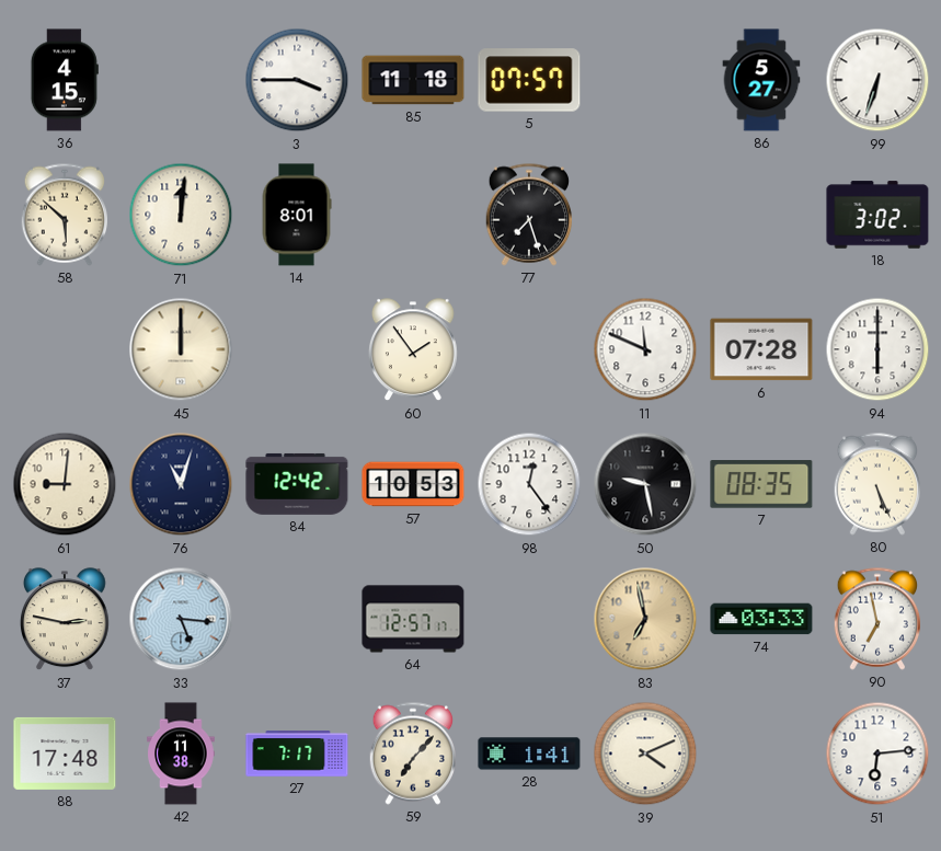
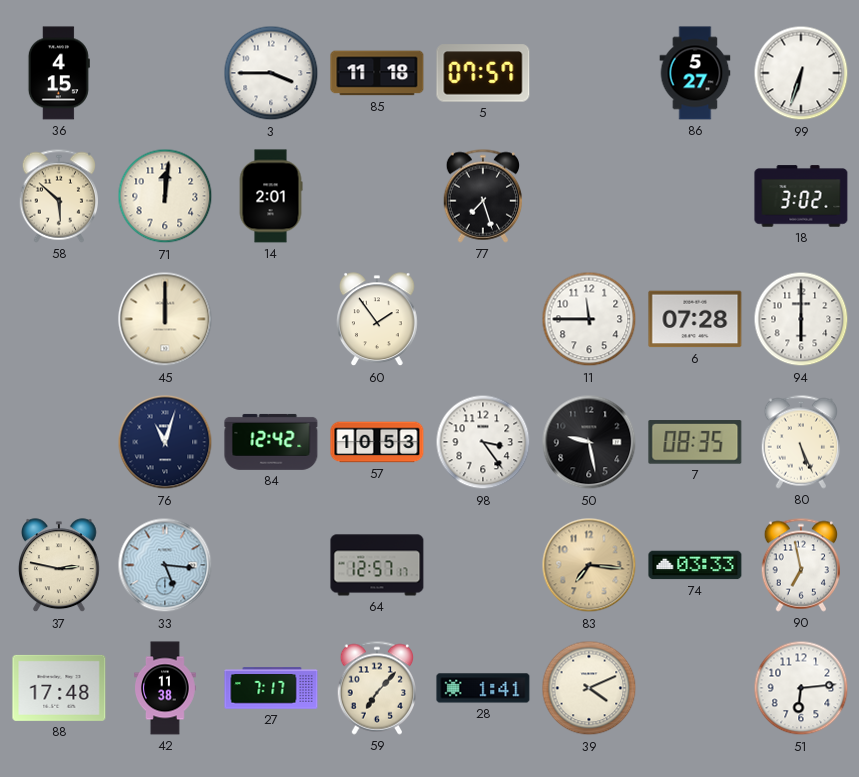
14: 8:01 -> 2:01 (271, 196)
11: 11:49 -> 11:45 (589, 319)
61: 9:01 -> none (65, 484)
98: 12:24 -> 3:24 (483, 442)
83: 6:58 -> 7:16 (589, 565)
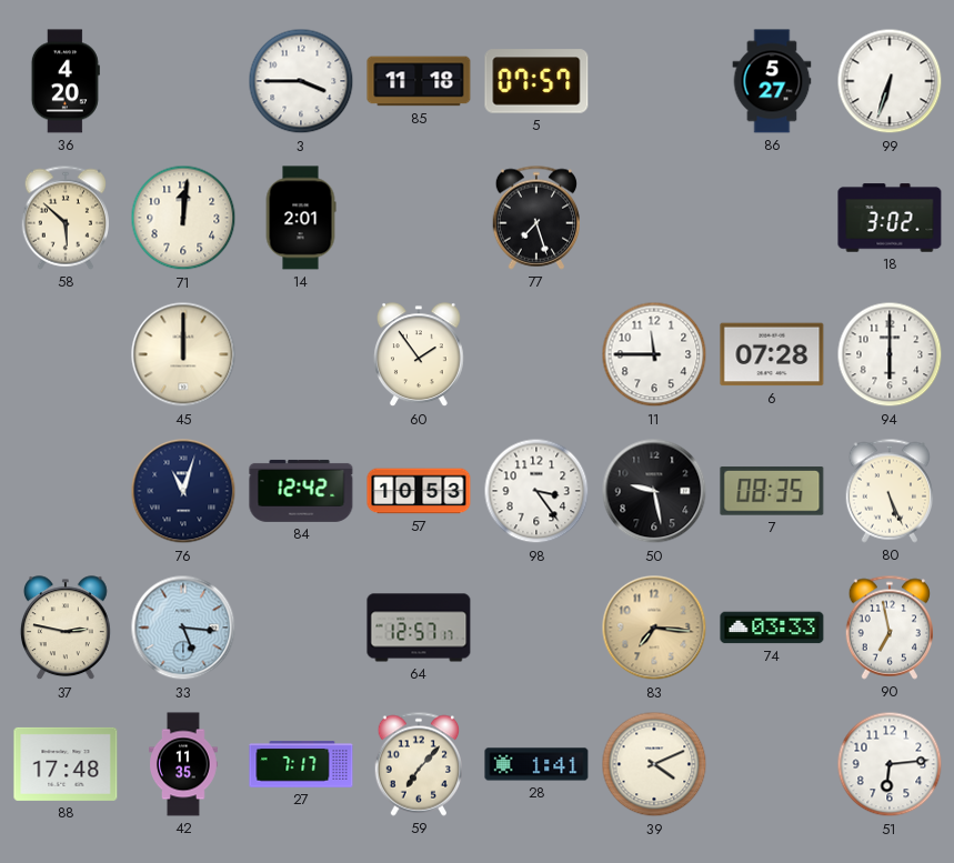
36: 4:15 -> 4:20 (66, 81)
42: 11:38 -> 11:35 (183, 764)
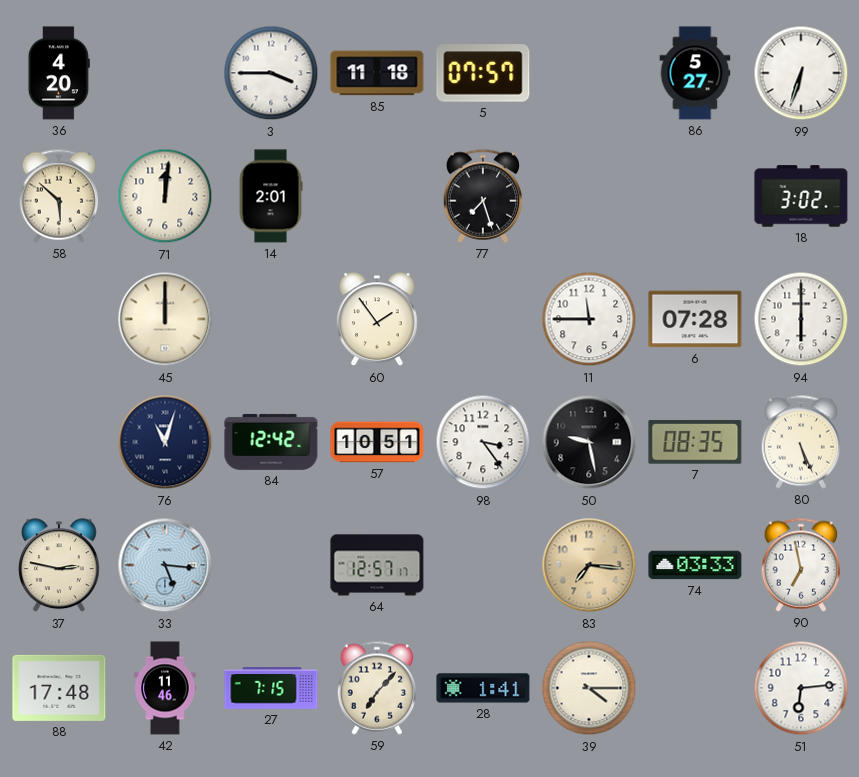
57: 10:53 -> 10:51 (377, 442)
42: 11:35 -> 11:46 (165, 688)
27: 7:17 -> 7:15 (271, 688)
39: 4:11 -> 4:15 (589, 688)
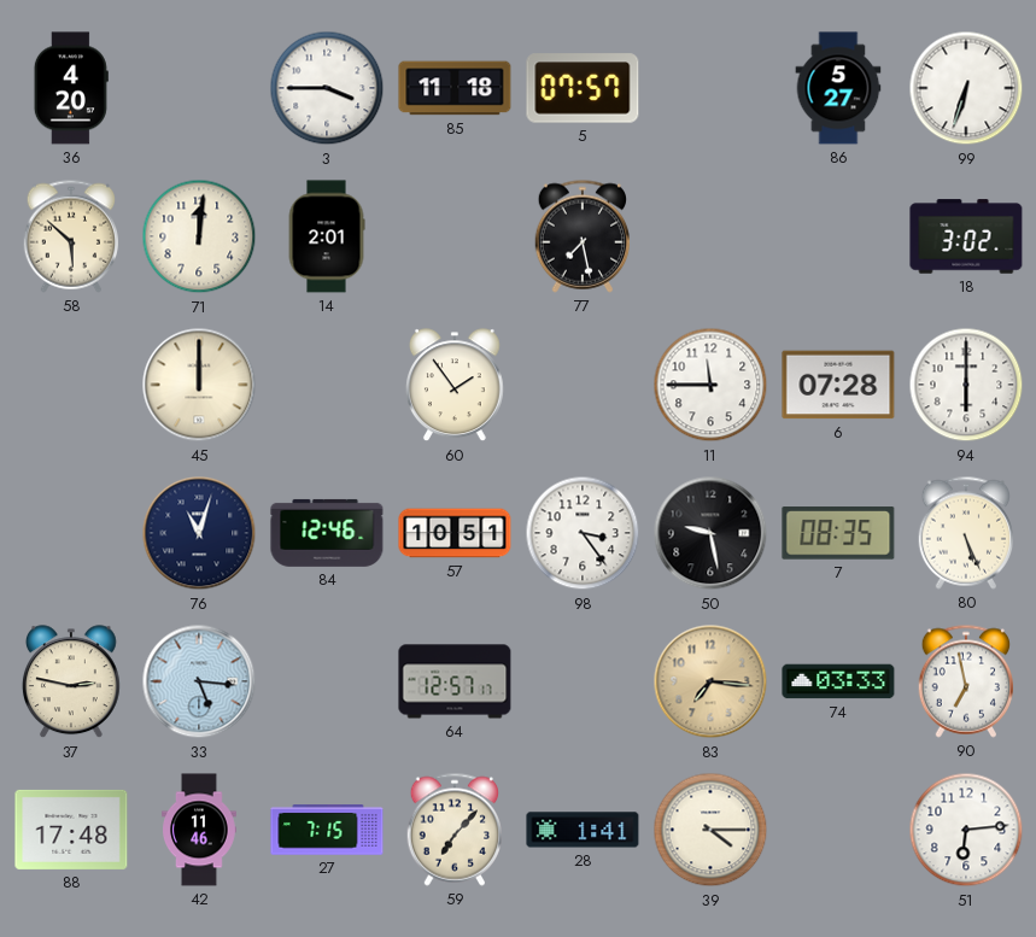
77: 7:27 -> 7:28 (581, 236)
84: 12:42 -> 12:46 (327, 533)
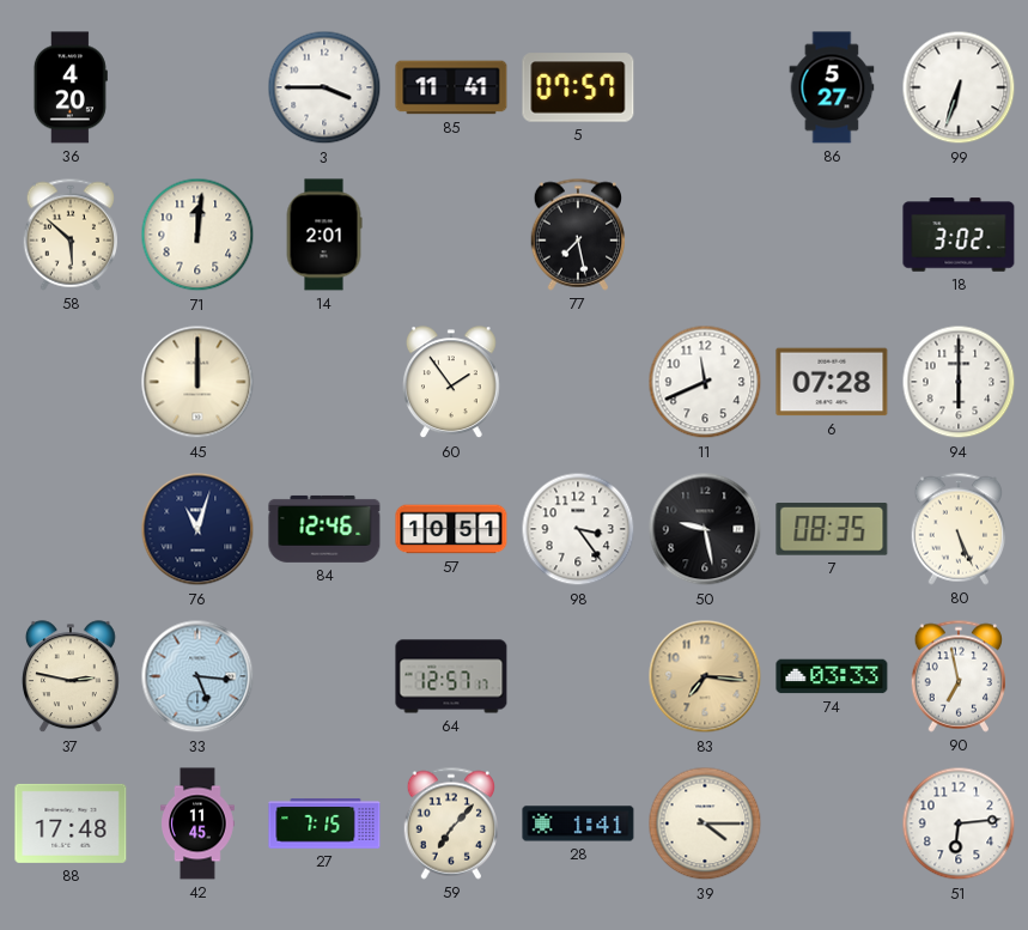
85: 11:18 -> 11:41 (451, 87)
11: 11:45 -> 11:41 (705, 382)
42: 11:46 -> 11:45 (197, 823)
